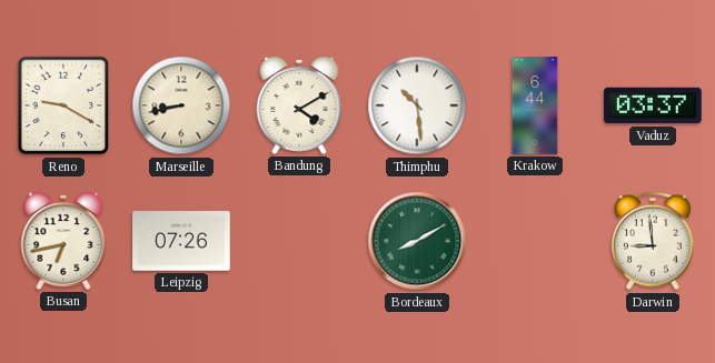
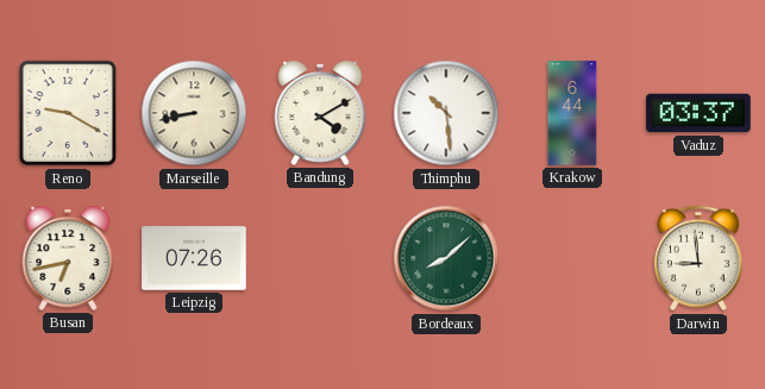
Bordeaux: 8:10 -> 8:08 (446, 258)
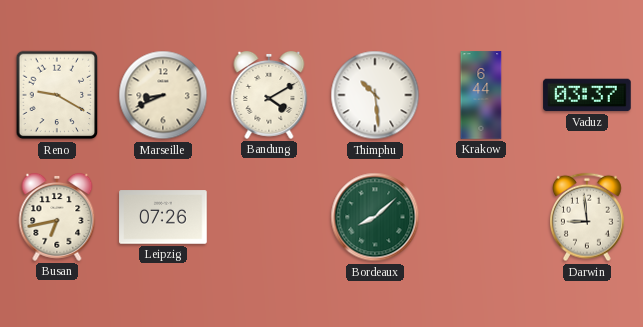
Marseille: 8:43 -> 8:41 (163, 95)
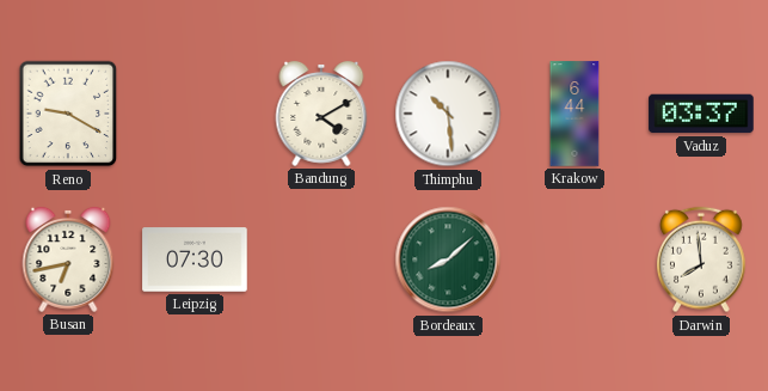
Marseille: 8:41 -> none (163, 95)
Leipzig: 07:26 -> 07:30 (195, 259)
Darwin: 8:59 -> 7:59 (702, 259)
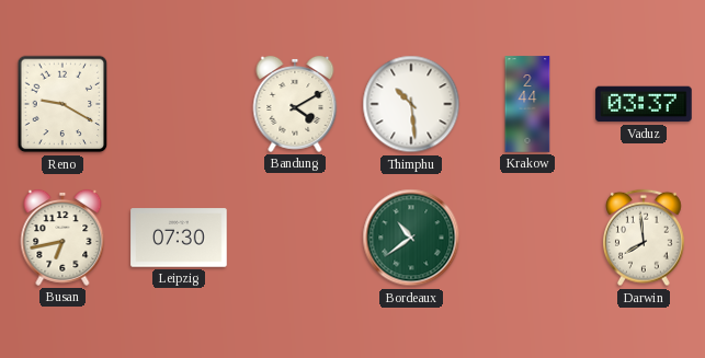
Krakow: 6:44 -> 2:44 (527, 104)
Bordeaux: 8:08 -> 10:39 (411, 238)
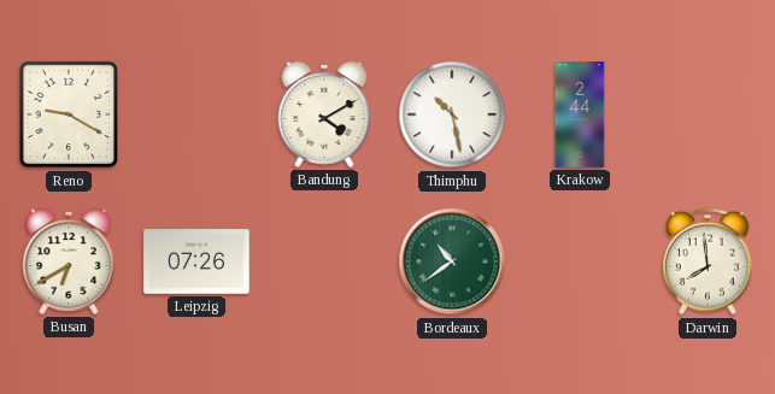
Thimphu: 10:29 -> 10:28 (452, 114)
Vaduz: 03:37 -> none (644, 104)
Busan: 6:43 -> 6:40 (69, 261)
Leipzig: 07:30 -> 07:26 (196, 261)
